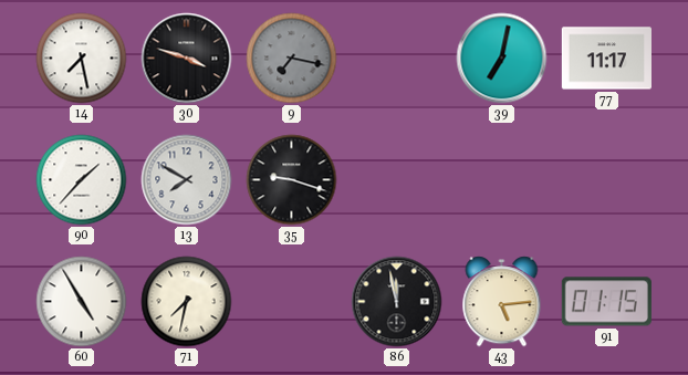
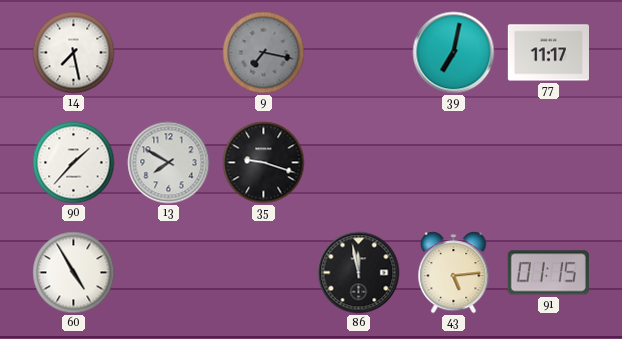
30: 3:48 -> none (187, 59)
71: 7:32 -> none (187, 302)
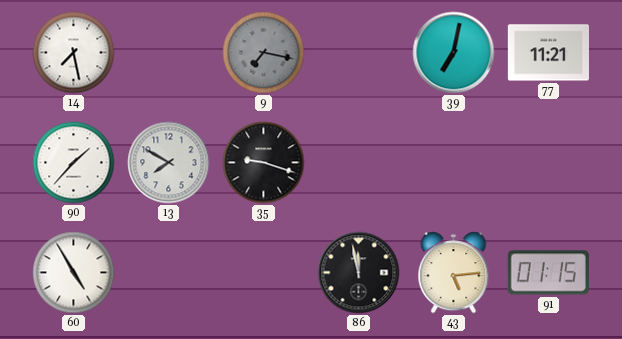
77: 11:17 -> 11:21 (548, 53)
